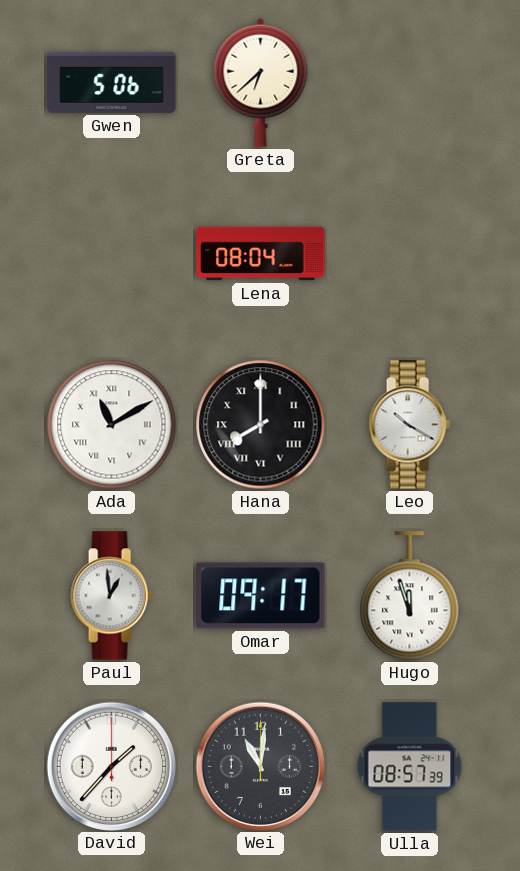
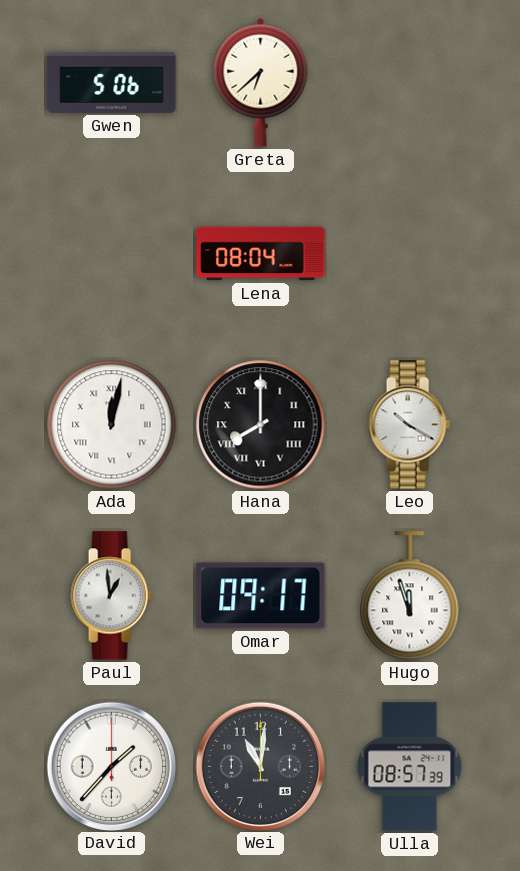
Ada: 11:10 -> 12:02 (112, 425)
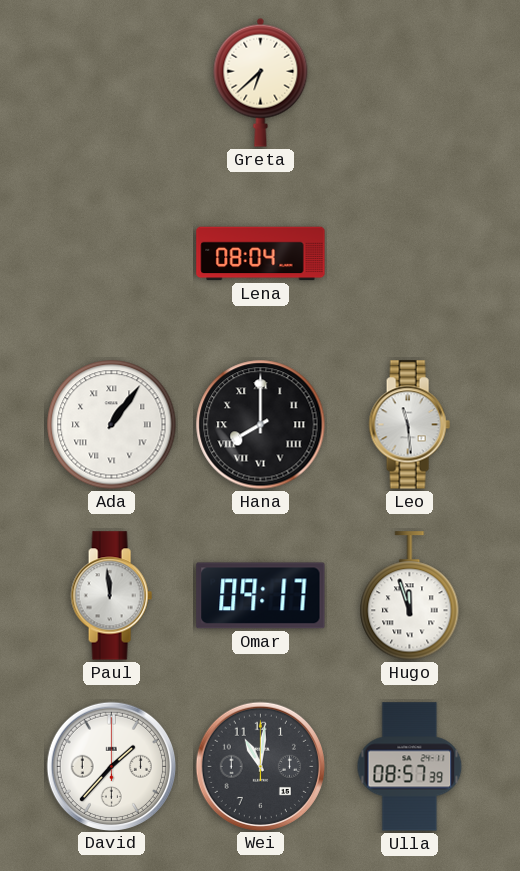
Gwen: 5:06 -> none (112, 82)
Ada: 12:02 -> 1:06 (112, 425)
Leo: 10:20 -> 11:29 (409, 425)
Paul: 12:59 -> 11:59 (111, 596)
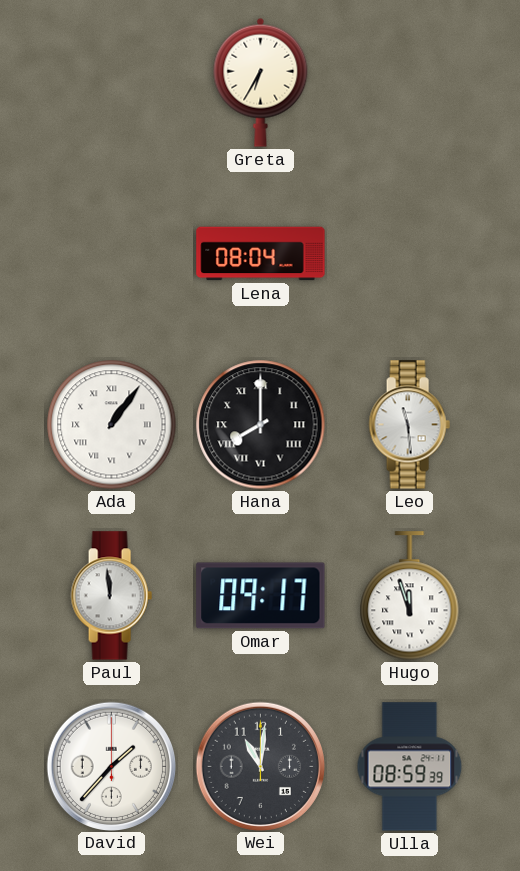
Greta: 6:38 -> 6:35 (261, 82)
Ulla: 08:57 -> 08:59 (410, 767)
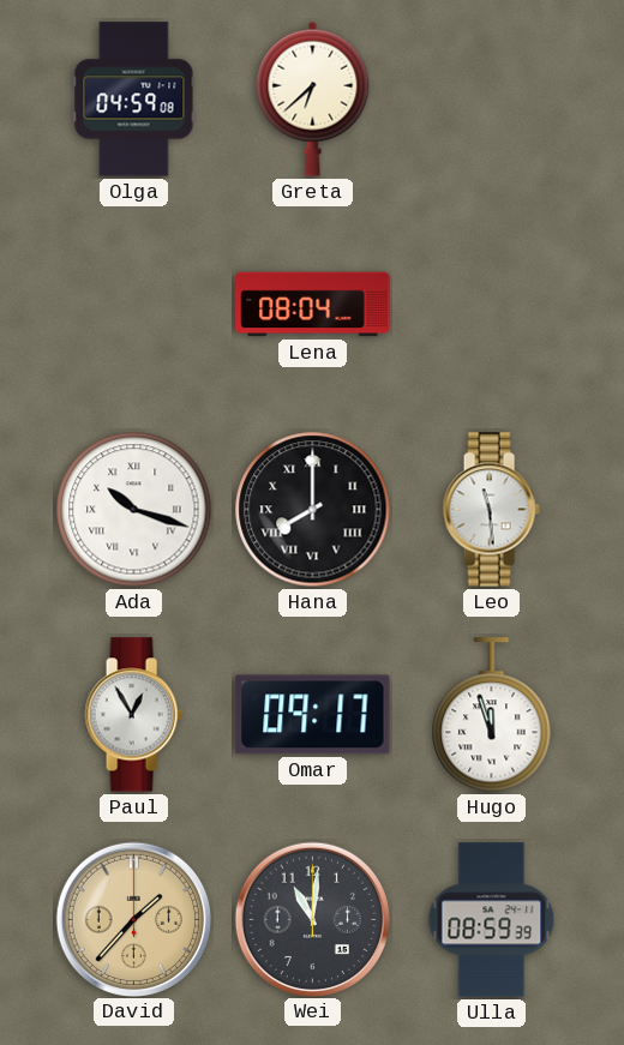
Olga: none -> 04:59 (134, 100)
Greta: 6:35 -> 6:38 (313, 98)
Ada: 1:06 -> 10:18 (134, 510)
Paul: 11:59 -> 12:55 (133, 715)
David dial: white -> champagne (133, 919)
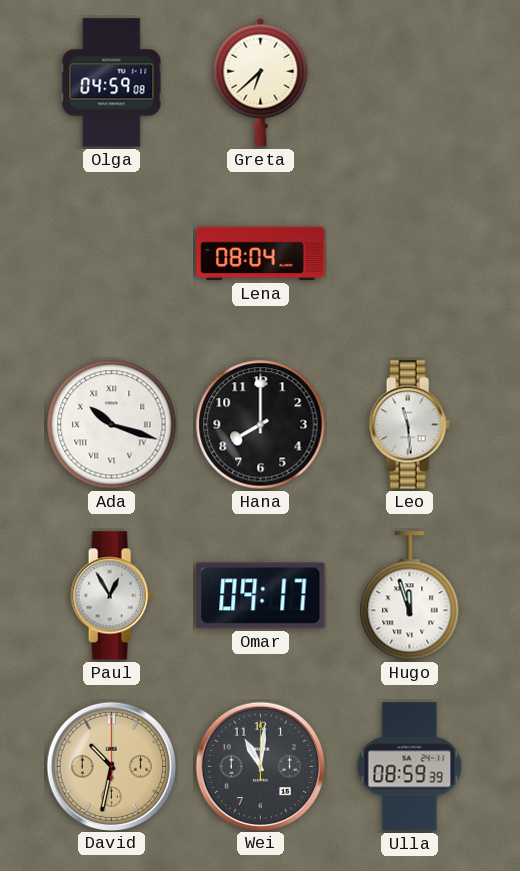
Hana numerals: Roman -> Arabic (261, 425)
David: 1:37 -> 10:32 (111, 766)
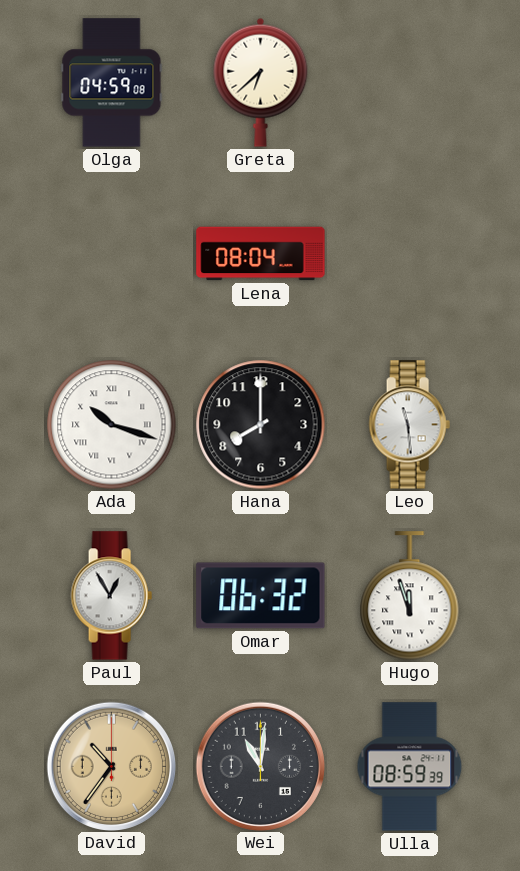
Omar: 09:17 -> 06:32 (261, 596)
David: 10:32 -> 10:36 (111, 766)
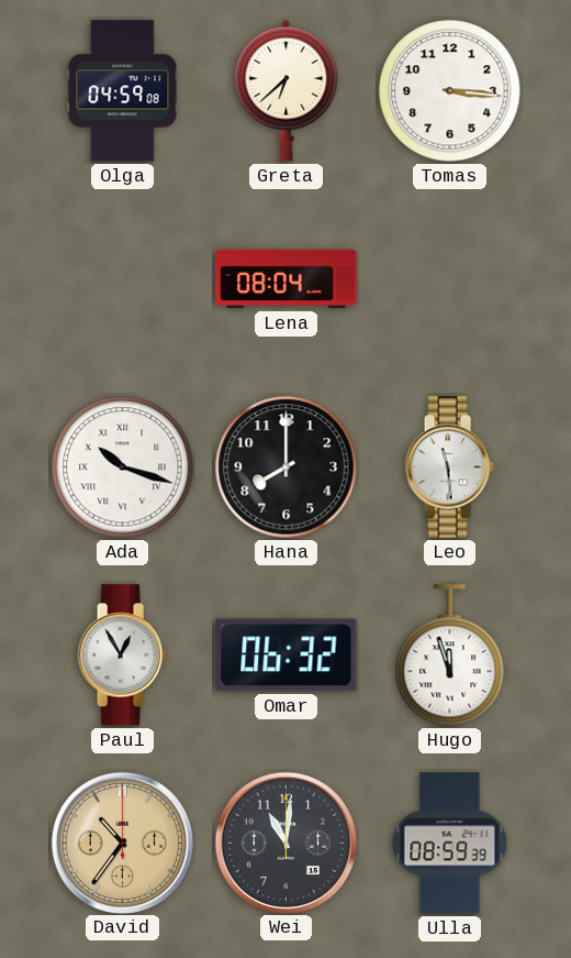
Tomas: none -> 3:16 (450, 91)
